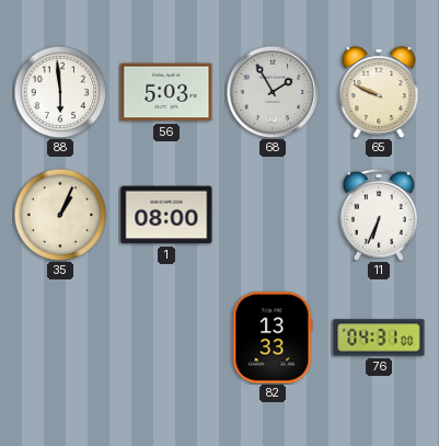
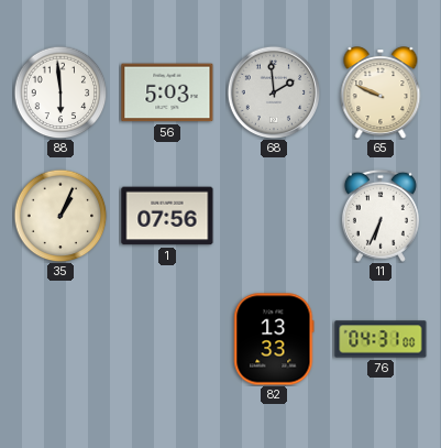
68: 1:55 -> 1:59 (274, 92)
1: 08:00 -> 07:56 (167, 216)
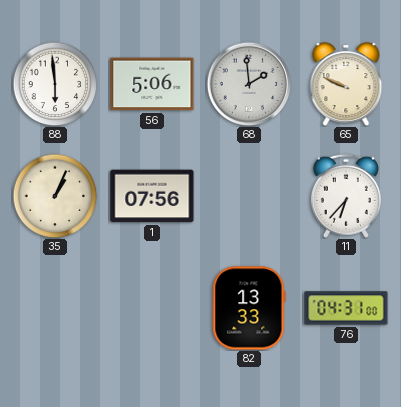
56: 5:03 -> 5:06 (152, 84)
11: 6:34 -> 6:37 (346, 196)
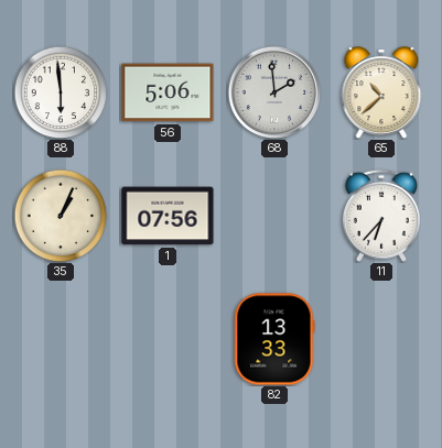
65: 9:49 -> 10:38 (381, 92)
76: 04:31 -> none (346, 308)
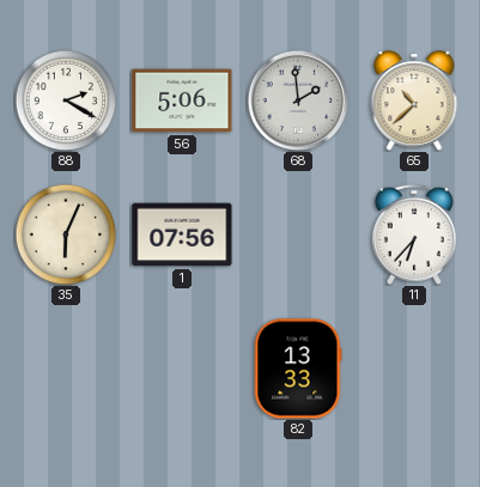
88: 5:59 -> 2:20 (66, 101)
35: 1:04 -> 6:04 (66, 235)
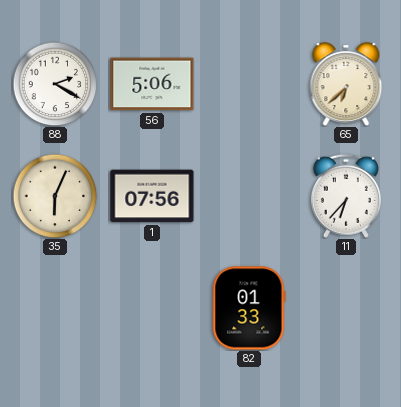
68: 1:59 -> none (298, 101)
65: 10:38 -> 6:38 (346, 84)
82: 13:33 -> 01:33 (249, 308)
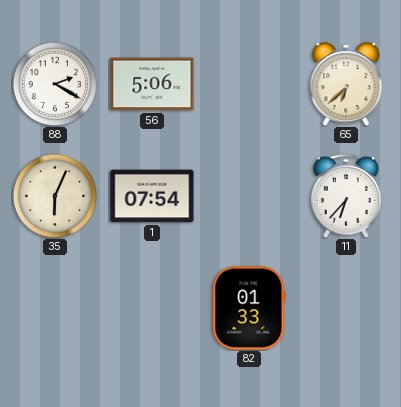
1: 07:56 -> 07:54 (152, 196)
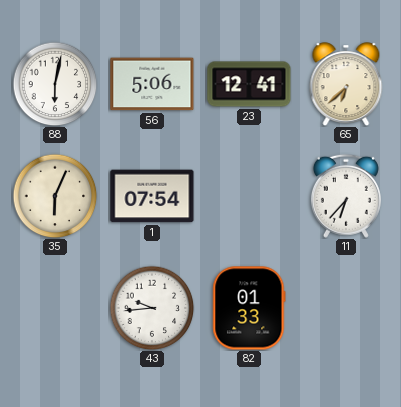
88: 2:20 -> 6:02 (55, 84)
23: none -> 12:41 (249, 84)
43: none -> 9:44 (152, 308)
